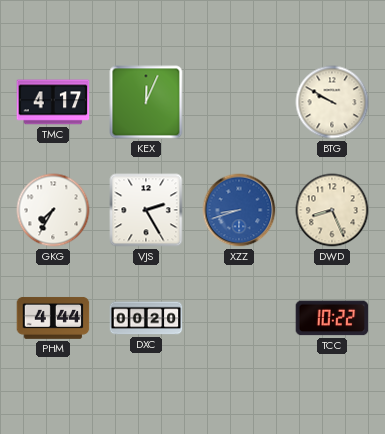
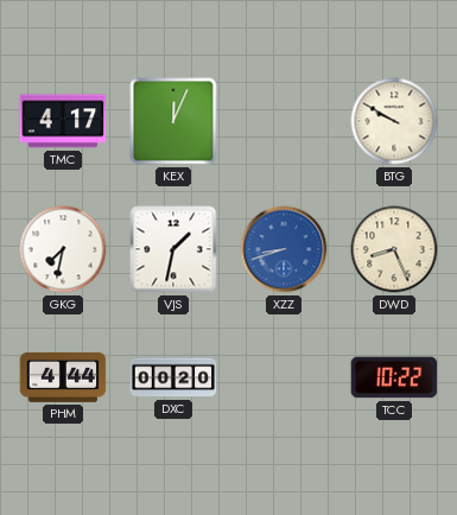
GKG: 7:35 -> 7:32 (63, 249)
VJS: 2:25 -> 1:32 (173, 249)
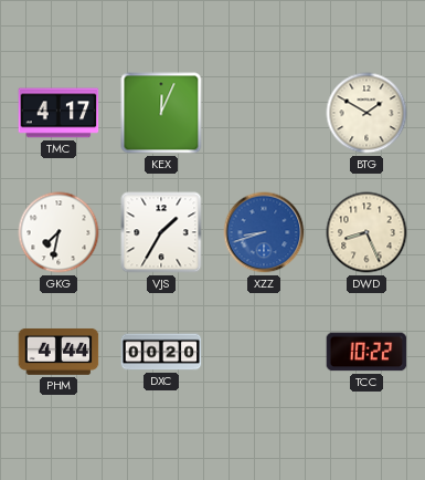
BTG: 9:50 -> 1:50 (366, 113)
VJS: 1:32 -> 1:35 (161, 232)
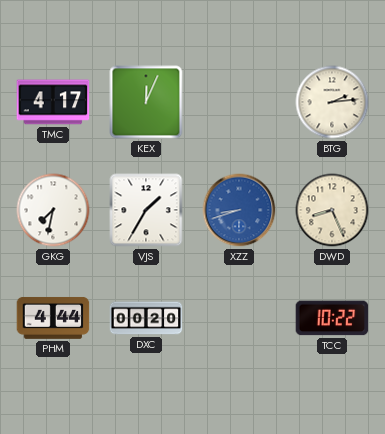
BTG: 1:50 -> 2:14 (332, 102)
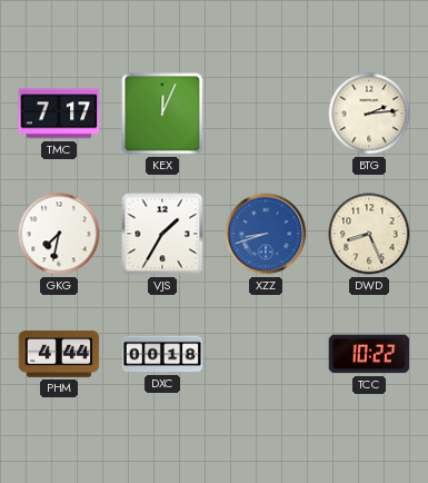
TMC: 4:17 -> 7:17 (59, 114)
DXC: 00:20 -> 00:18 (162, 354)
